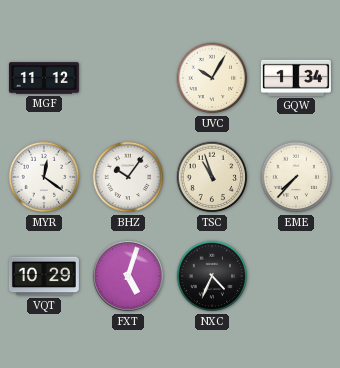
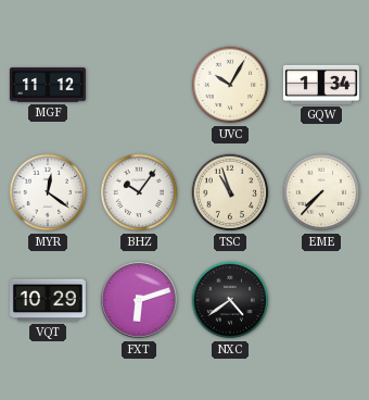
FXT: 5:03 -> 6:12 (139, 300)
NXC: 4:34 -> 4:39 (230, 300)
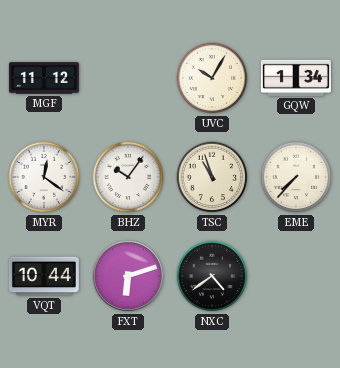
VQT: 10:29 -> 10:44 (44, 276)
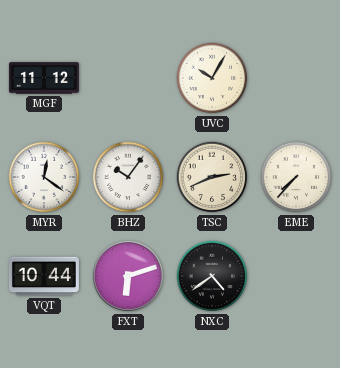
GQW: 1:34 -> none (296, 78)
TSC: 10:57 -> 2:41 (212, 177)
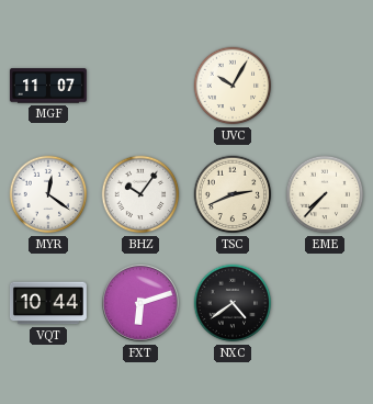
MGF: 11:12 -> 11:07 (48, 86)
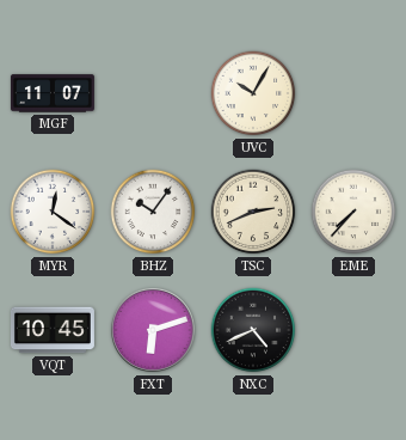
VQT: 10:44 -> 10:45 (53, 330)
NXC: 4:39 -> 4:41 (253, 330)
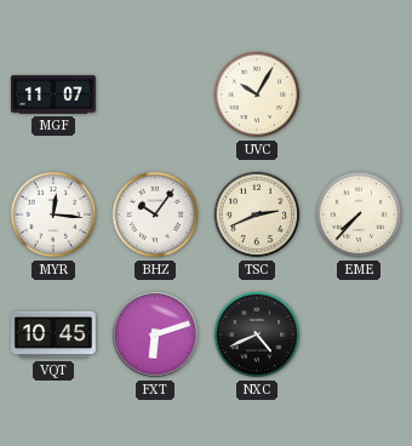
MYR: 12:21 -> 12:16 (53, 215)
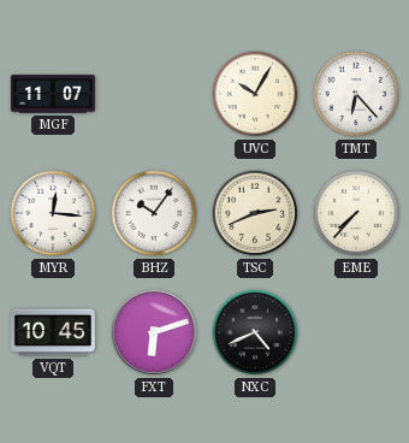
TMT: none -> 6:23 (356, 94)
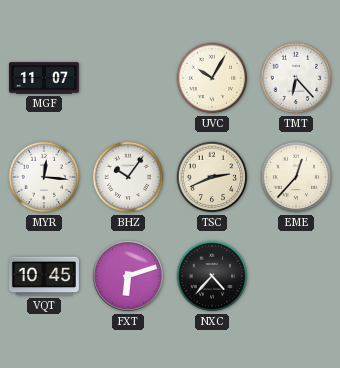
EME: 7:37 -> 12:37 (296, 177)
NXC: 4:41 -> 4:37 (212, 276)
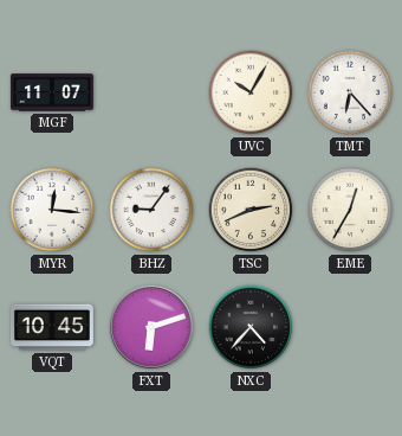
BHZ: 10:06 -> 9:06 (151, 210)
EME: 12:37 -> 12:35 (350, 210)
